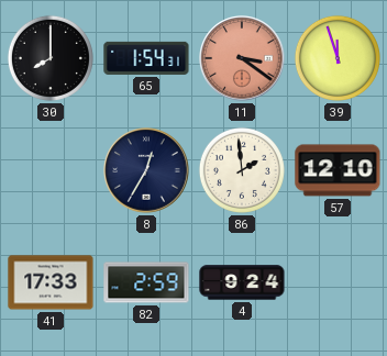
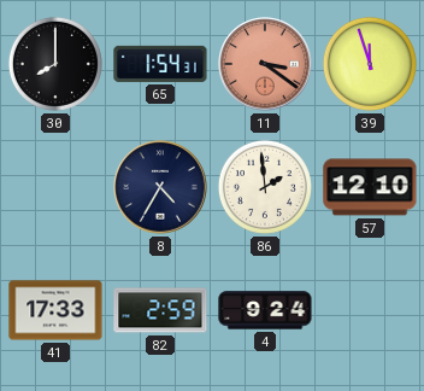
8: 12:35 -> 4:35 (160, 187)
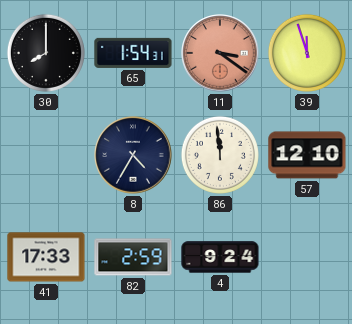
86: 1:59 -> 11:59 (220, 155)
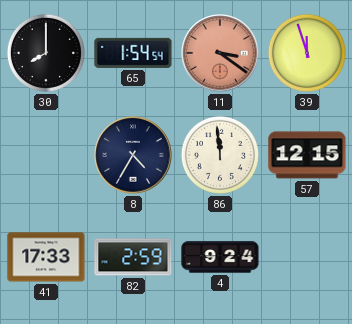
65: 1:54:31 -> 1:54:54 (133, 53)
57: 12:10 -> 12:15 (307, 155)
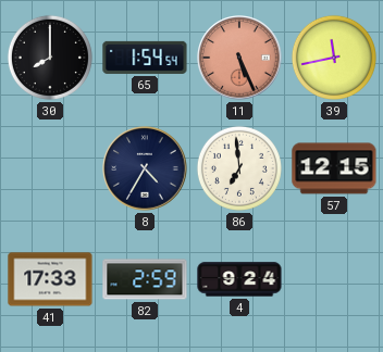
11: 3:21 -> 5:26 (239, 58)
39: 11:57 -> 11:43 (334, 58)
86: 11:59 -> 6:59 (239, 168)
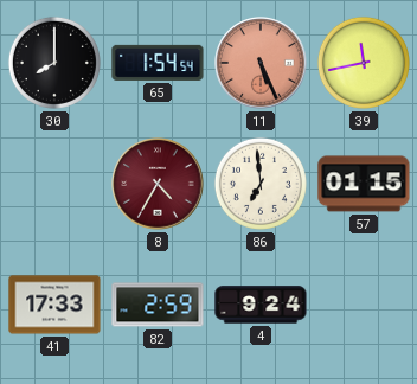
8 dial: navy -> burgundy (158, 184)
57: 12:15 -> 01:15 (364, 184)
